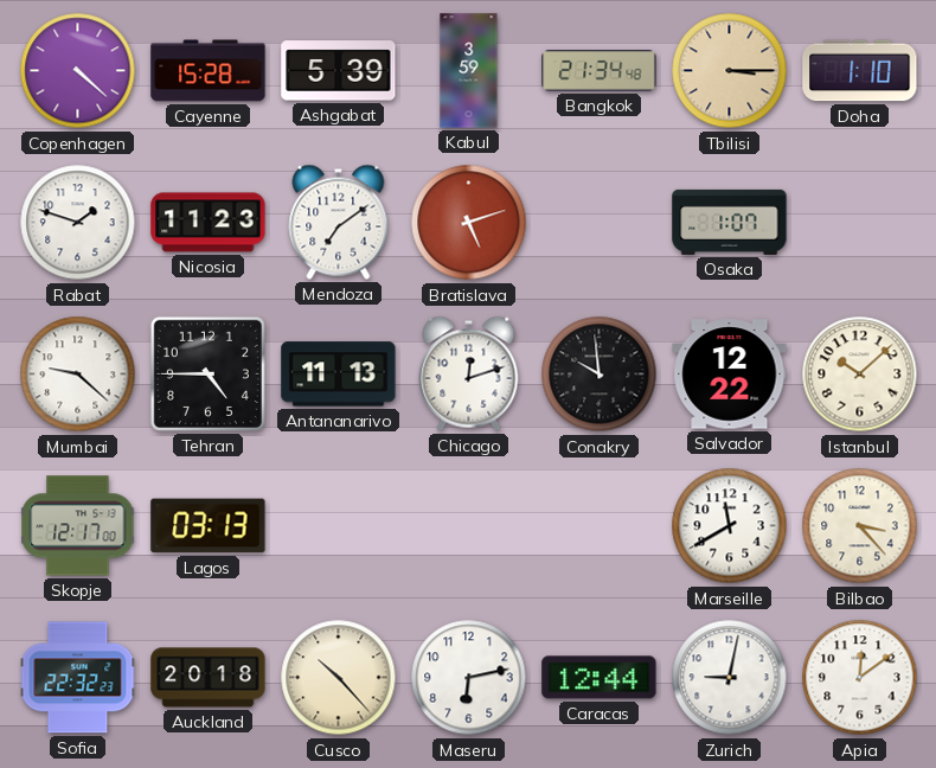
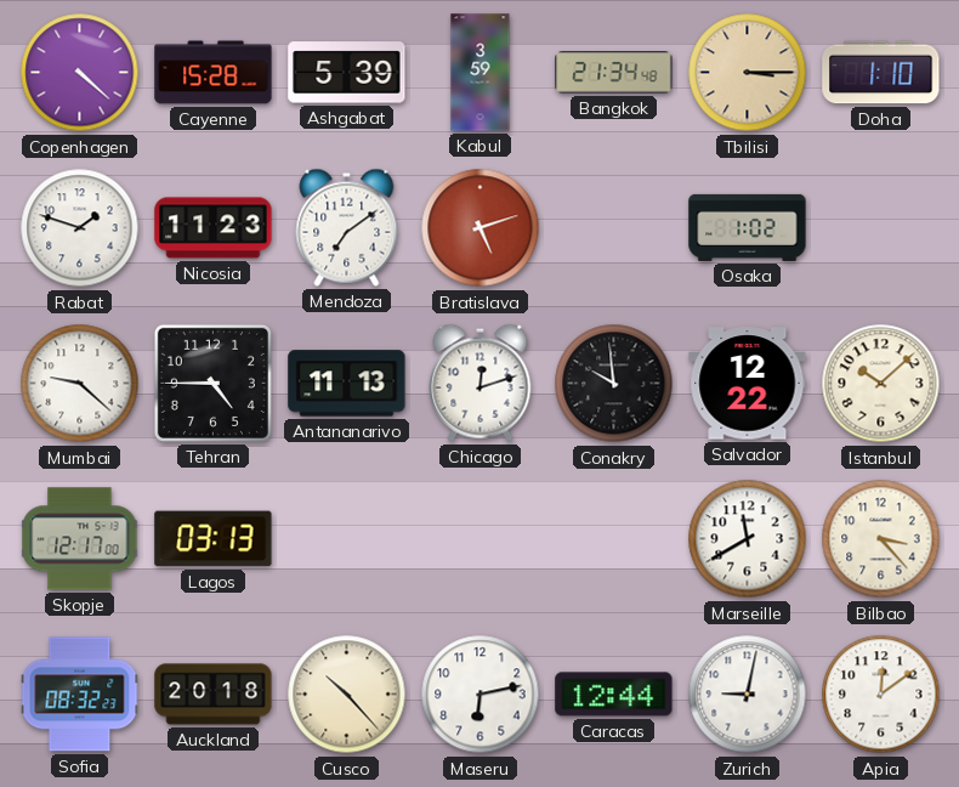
Osaka: 1:07 -> 1:02 (748, 227)
Sofia: 22:32 -> 08:32 (80, 695)
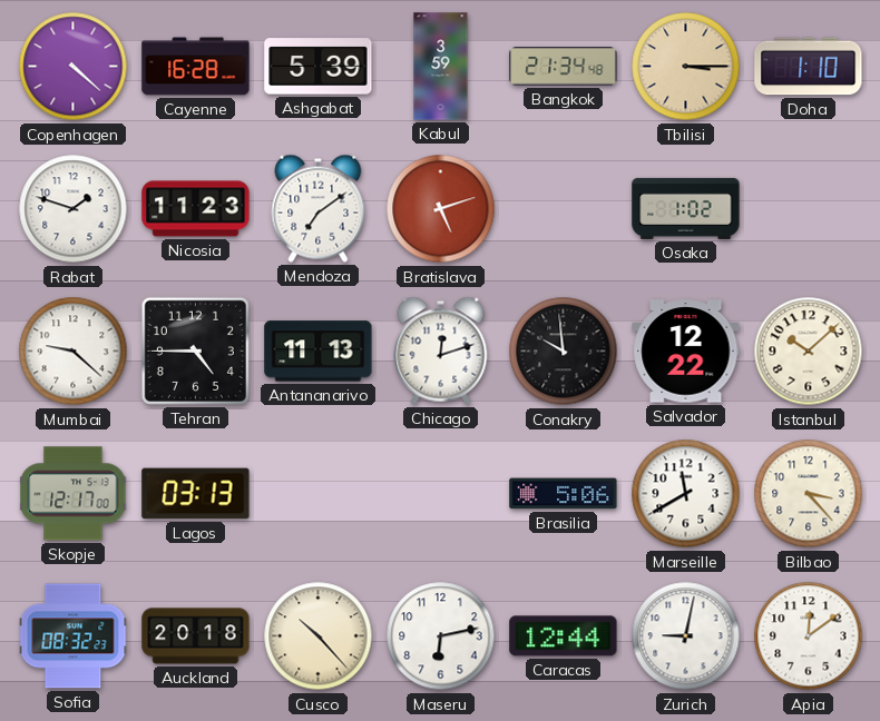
Cayenne: 15:28 -> 16:28 (196, 67)
Brasilia: none -> 5:06 (564, 494)
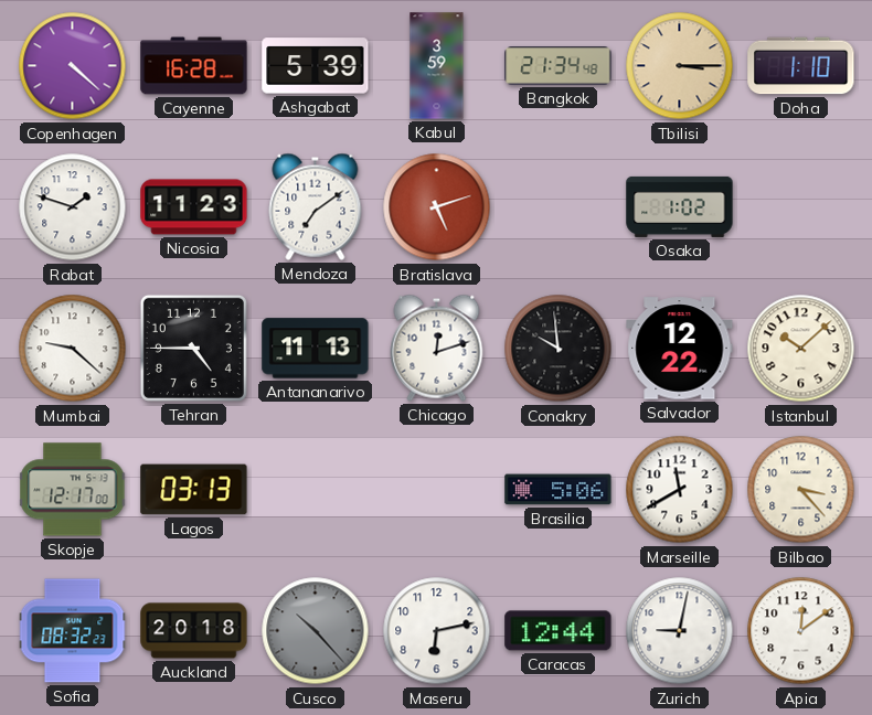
Cusco dial: cream -> grey (316, 631)
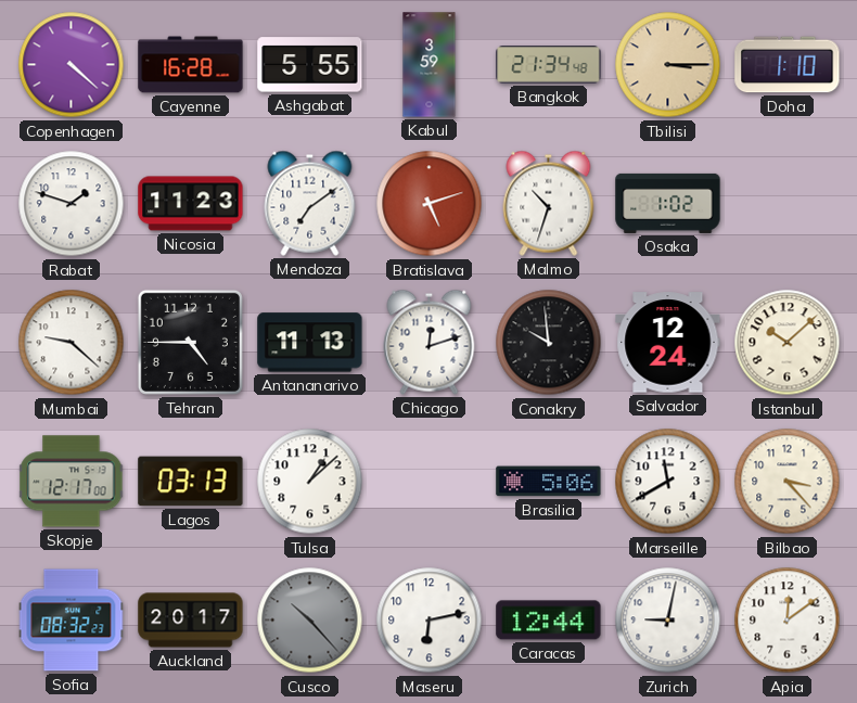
Ashgabat: 5:39 -> 5:55 (310, 65)
Malmo: none -> 10:33 (549, 203)
Salvador: 12:22 -> 12:24 (668, 343)
Tulsa: none -> 1:08 (310, 482)
Auckland: 20:18 -> 20:17 (191, 621)
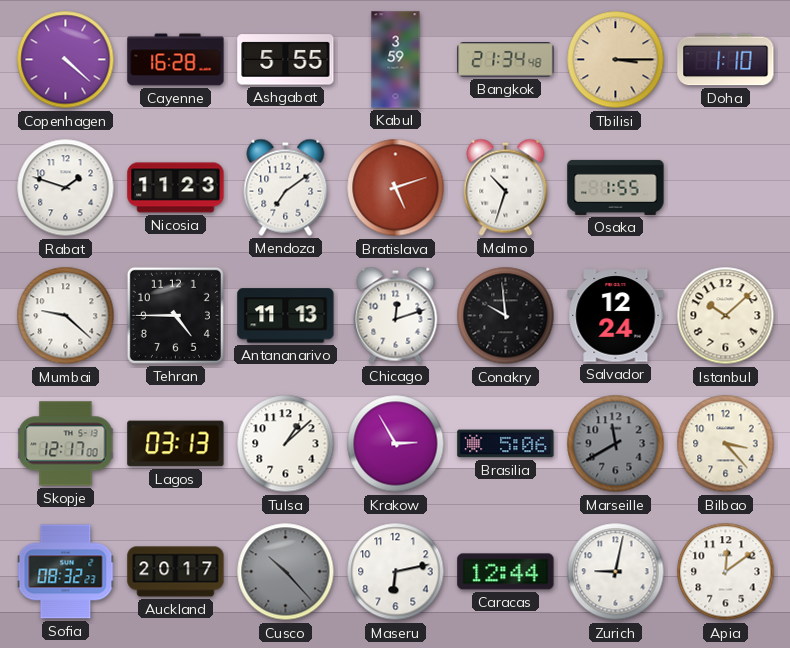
Osaka: 1:02 -> 1:55 (616, 187)
Krakow: none -> 2:55 (396, 444)
Marseille dial: white -> grey (616, 444)
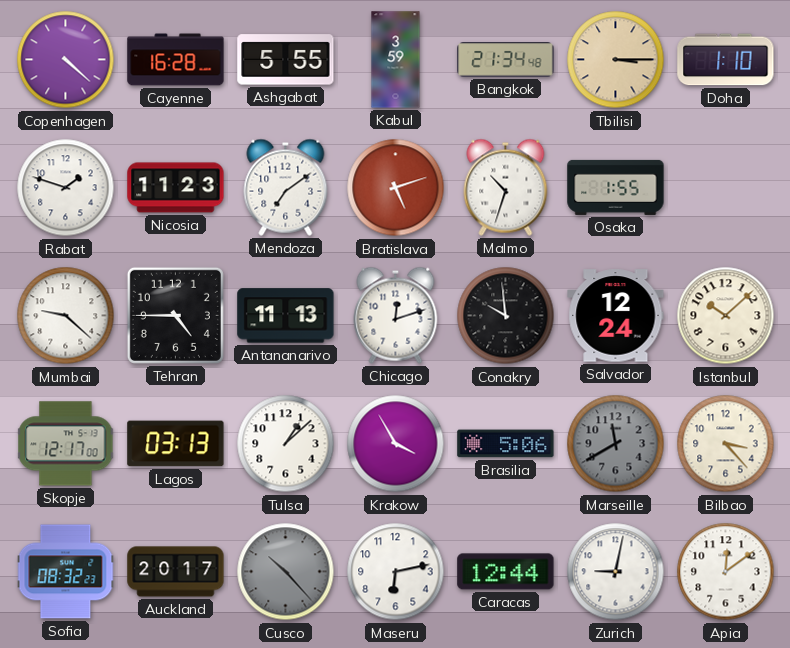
Krakow: 2:55 -> 3:55 (396, 444)
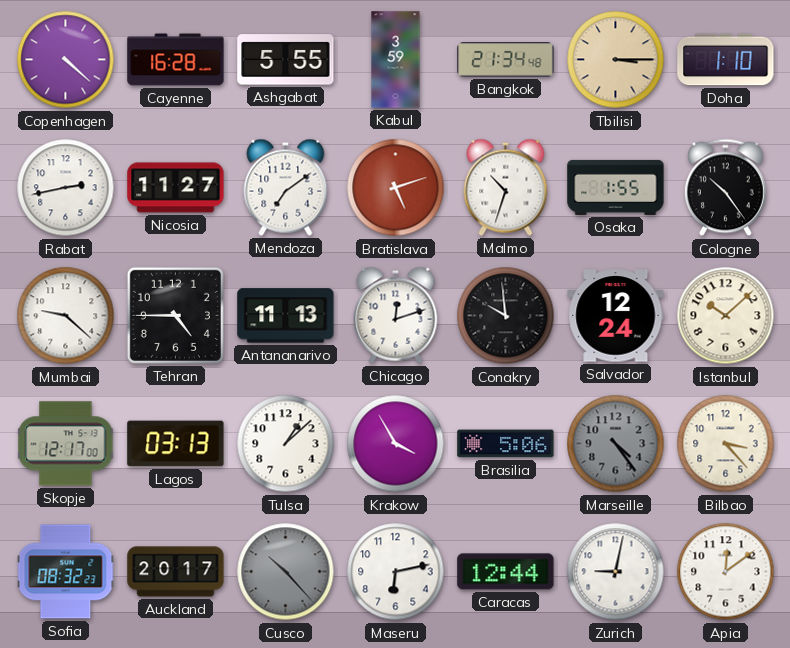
Rabat: 1:48 -> 2:43 (66, 188)
Nicosia: 11:23 -> 11:27 (176, 188)
Cologne: none -> 10:24 (726, 188)
Marseille: 11:40 -> 4:24 (616, 444)
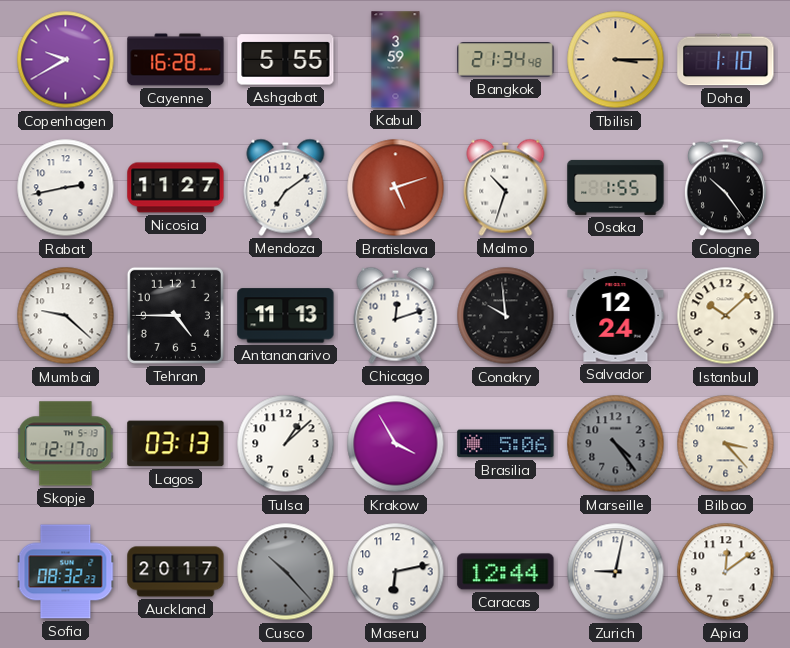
Copenhagen: 4:22 -> 9:40 (66, 60)
